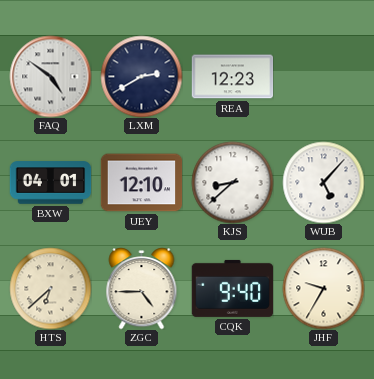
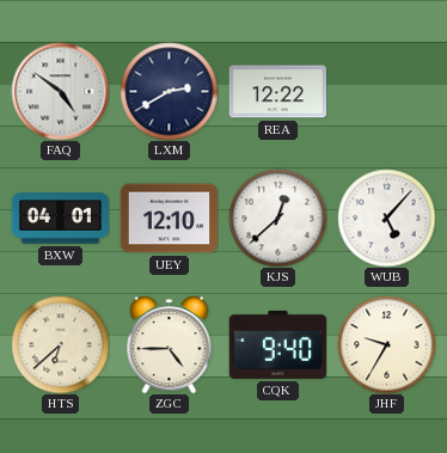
REA: 12:23 -> 12:22 (277, 92)
KJS: 8:38 -> 12:38 (277, 218)
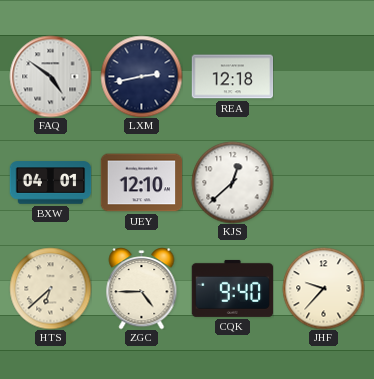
LXM: 2:40 -> 2:43 (141, 76)
REA: 12:22 -> 12:18 (232, 77)
WUB: 5:07 -> none (386, 218)
JHF: 9:35 -> 9:37 (323, 288)
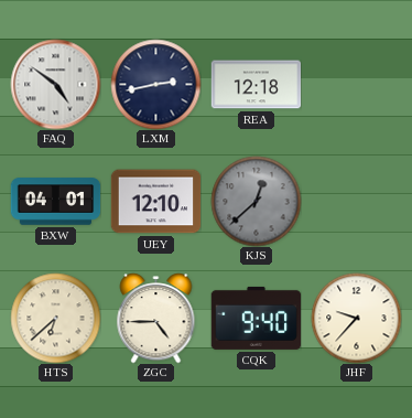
KJS dial: white -> grey (256, 201)
